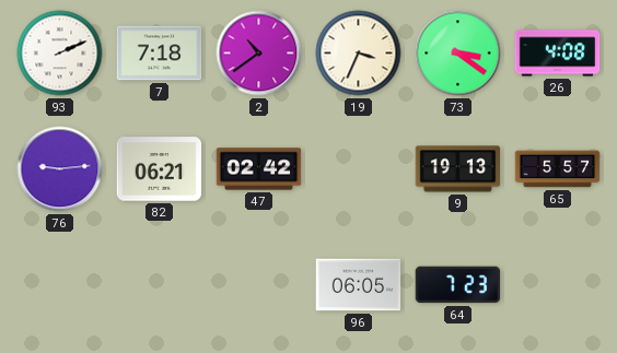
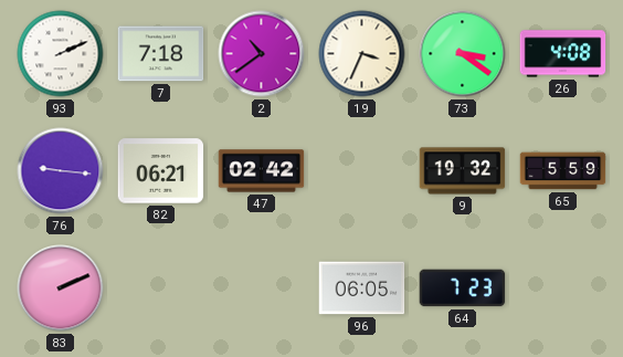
76: 9:14 -> 9:16 (61, 171)
9: 19:13 -> 19:32 (463, 171)
65: 5:57 -> 5:59 (563, 171)
83: none -> 2:11 (61, 288)
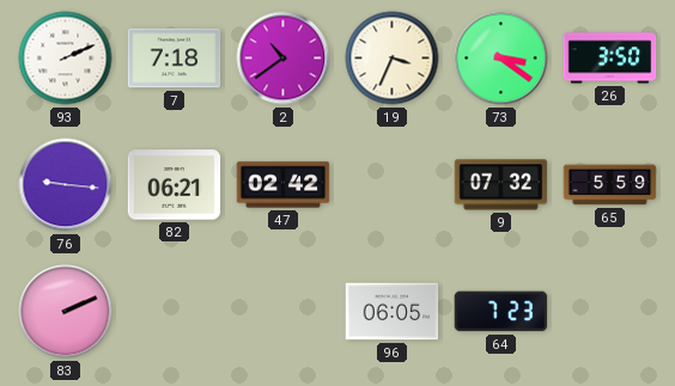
26: 4:08 -> 3:50 (610, 59)
9: 19:32 -> 07:32 (501, 185)
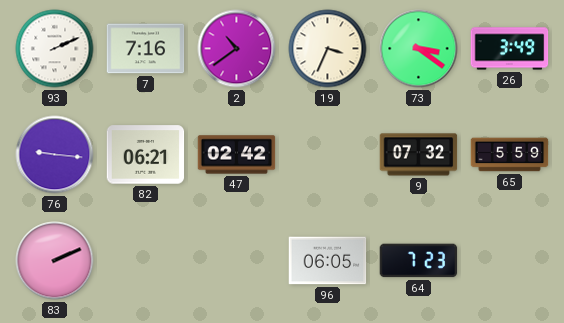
7: 7:18 -> 7:16 (146, 49)
26: 3:50 -> 3:49 (510, 49)
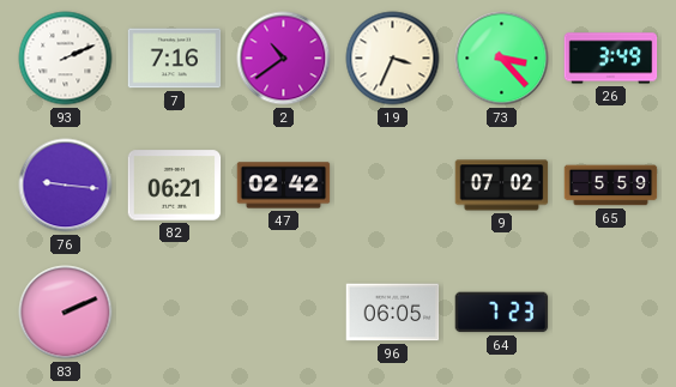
73: 3:21 -> 3:23 (502, 59)
9: 07:32 -> 07:02 (502, 186)
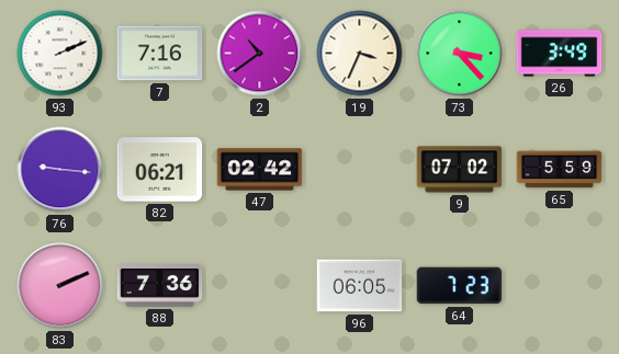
88: none -> 7:36 (160, 286)
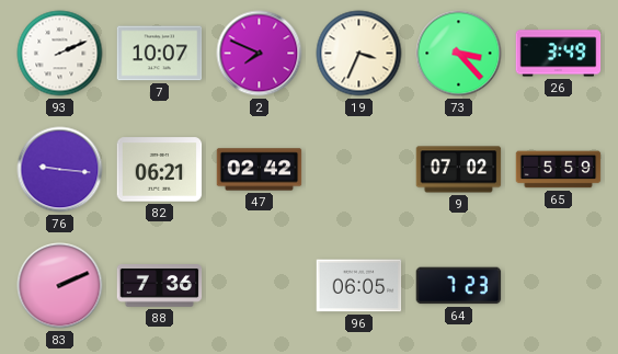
7: 7:16 -> 10:07 (160, 54)
2: 10:39 -> 7:49 (260, 54)
